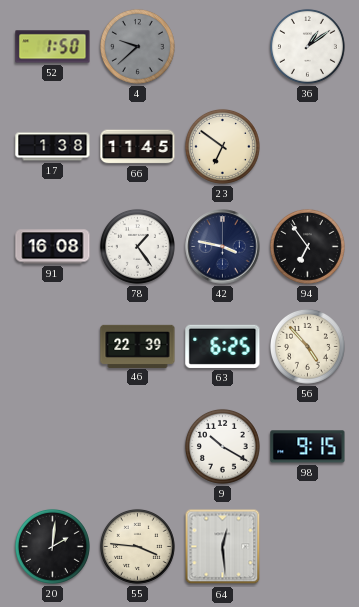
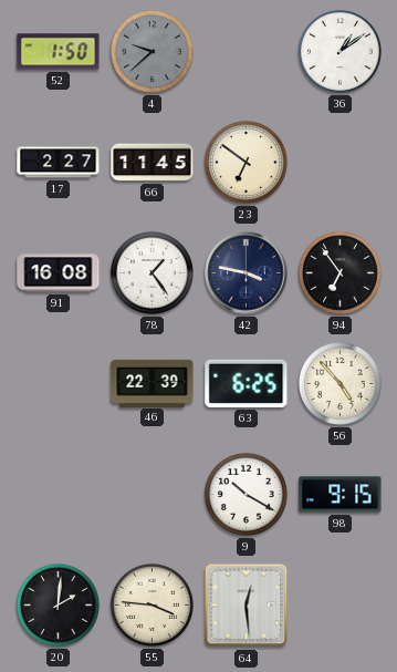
17: 1:38 -> 2:27 (59, 163)
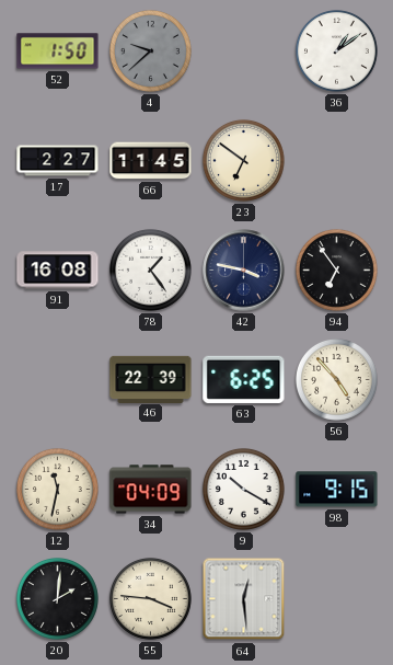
12: none -> 11:32 (57, 489)
34: none -> 04:09 (151, 490)
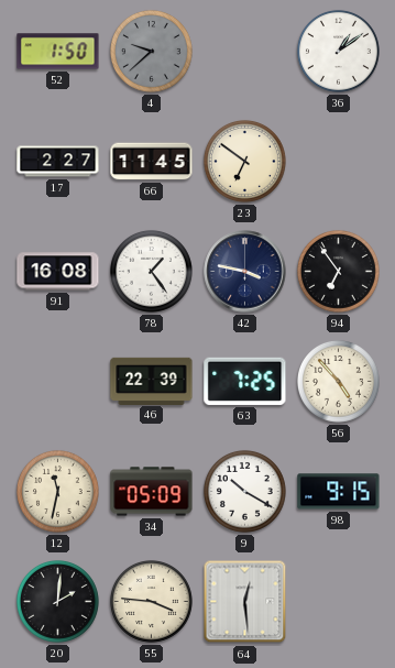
63: 6:25 -> 7:25 (245, 381)
34: 04:09 -> 05:09 (152, 492)
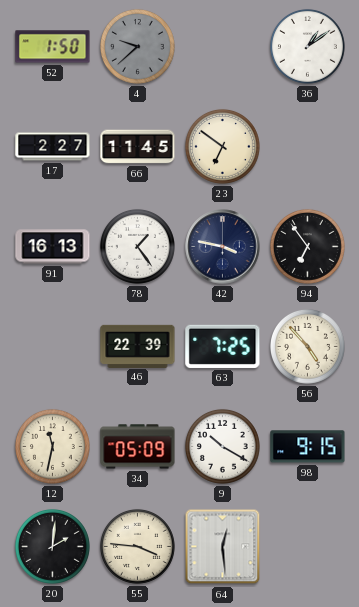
91: 16:08 -> 16:13 (53, 247)
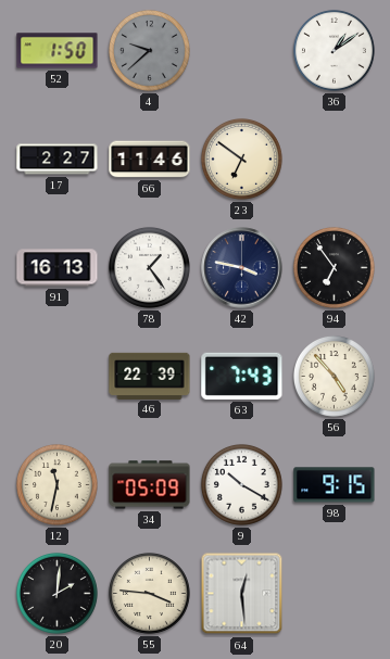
66: 11:45 -> 11:46 (150, 160)
63: 7:25 -> 7:43 (242, 376)
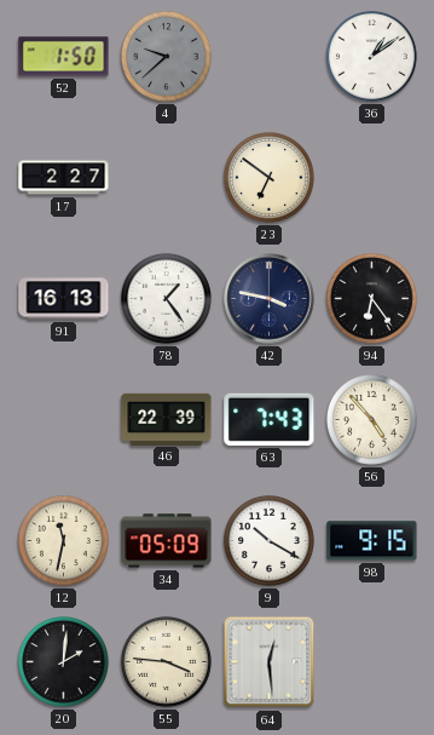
66: 11:46 -> none (150, 160)
94: 6:54 -> 6:24 (371, 298)
